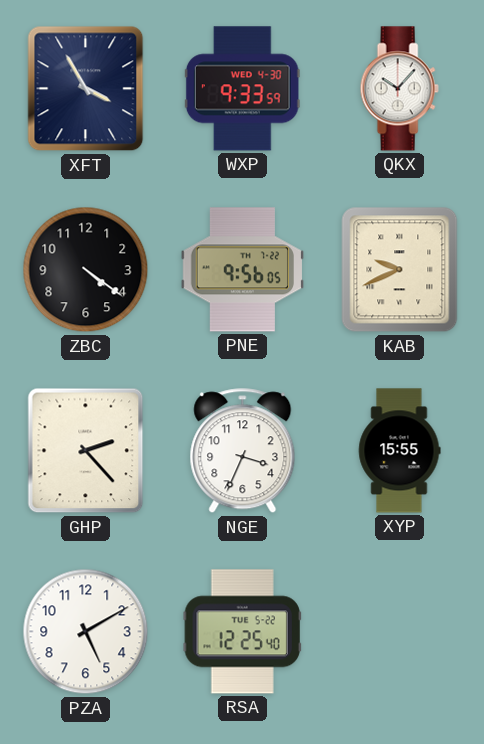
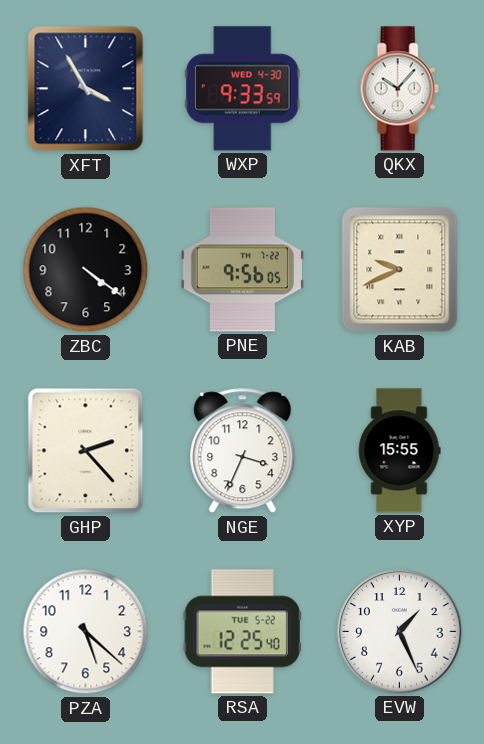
PZA: 5:10 -> 5:22 (86, 632)
EVW: none -> 1:26 (400, 632)
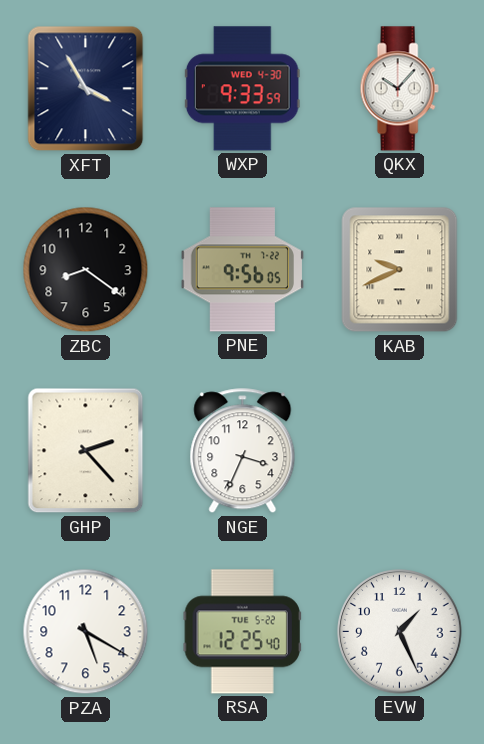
ZBC: 4:21 -> 8:21 (86, 270)
XYP: 15:55 -> none (399, 451)
PZA: 5:22 -> 5:20 (86, 632)
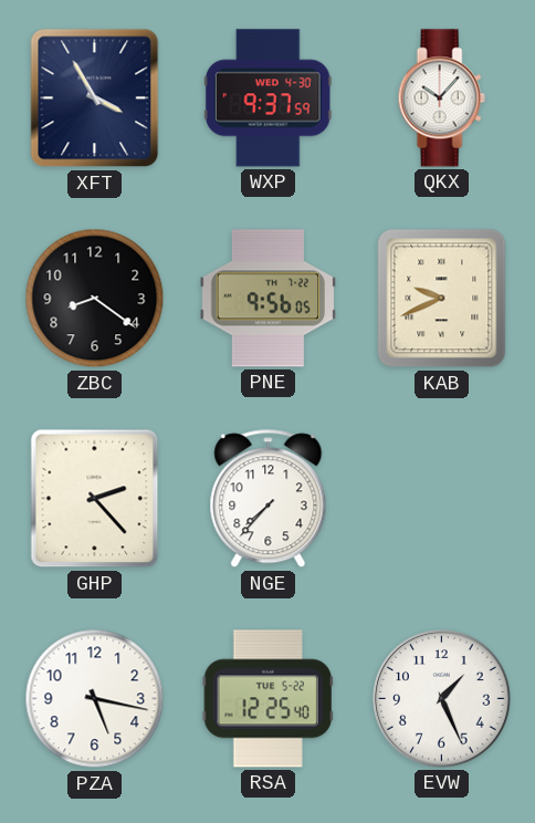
WXP: 9:33 -> 9:37 (267, 98)
NGE: 3:34 -> 7:37 (269, 499)
PZA: 5:20 -> 5:17 (95, 699)
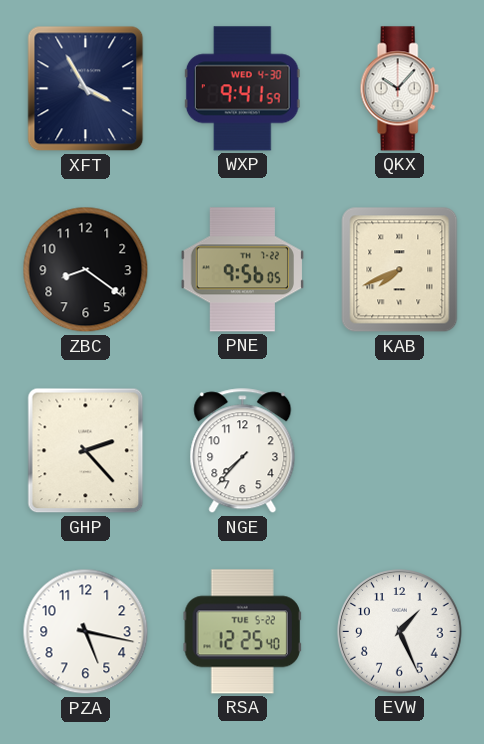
WXP: 9:37 -> 9:41 (242, 89)
KAB: 9:41 -> 7:41 (400, 270)
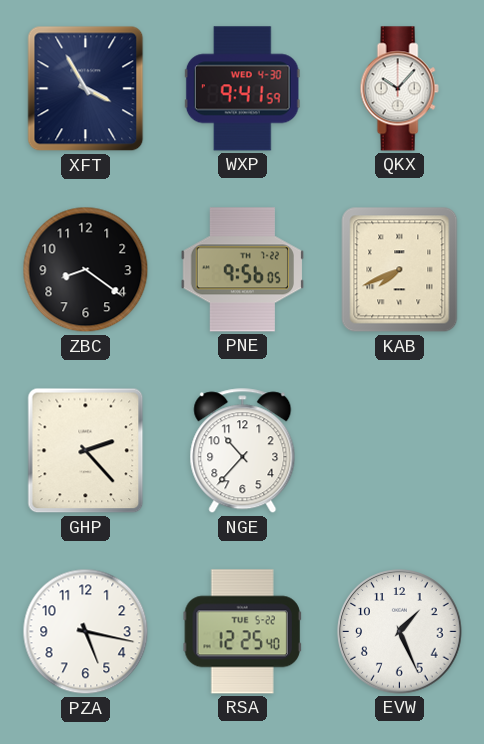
NGE: 7:37 -> 10:37 (243, 451)
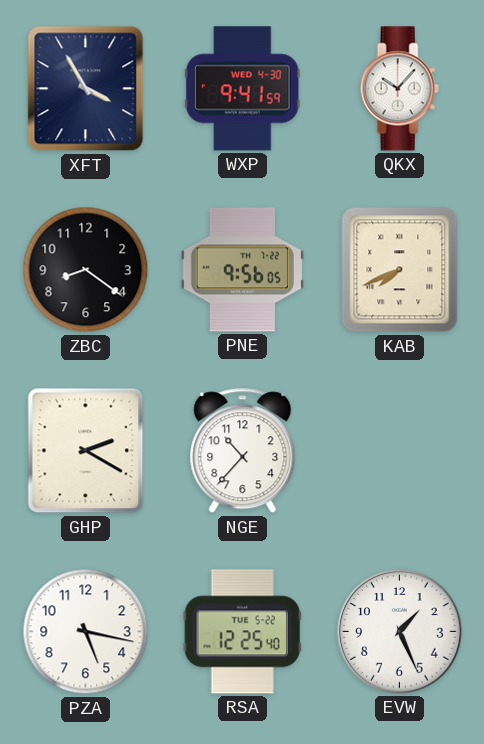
GHP: 2:23 -> 2:20 (86, 451)
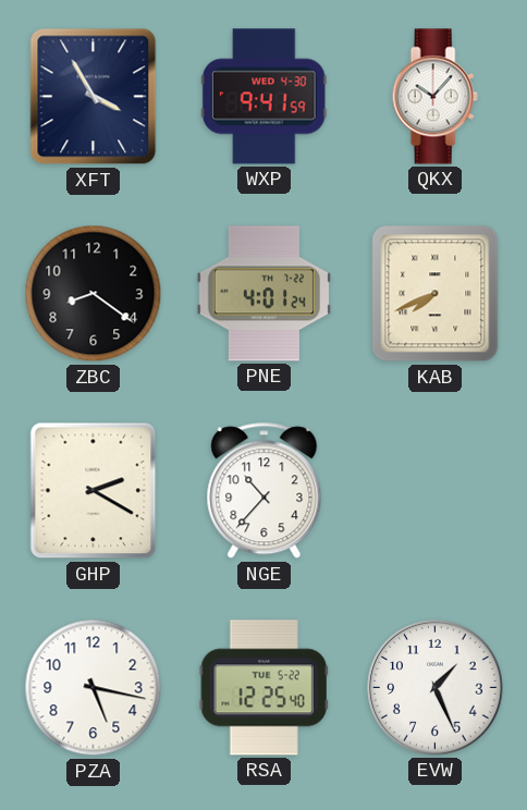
PNE: 9:56 -> 4:01 (263, 294)
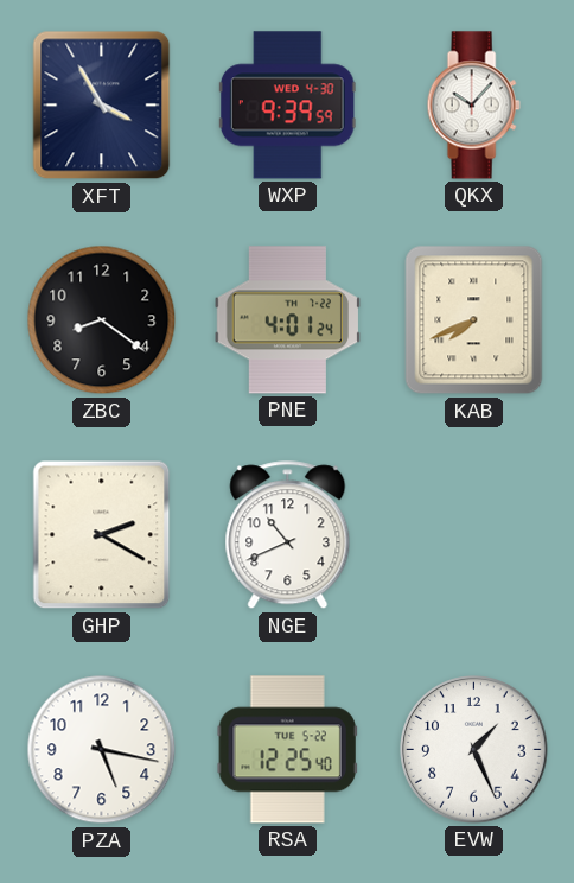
WXP: 9:41 -> 9:39 (287, 106)
NGE: 10:37 -> 10:41 (288, 535)
